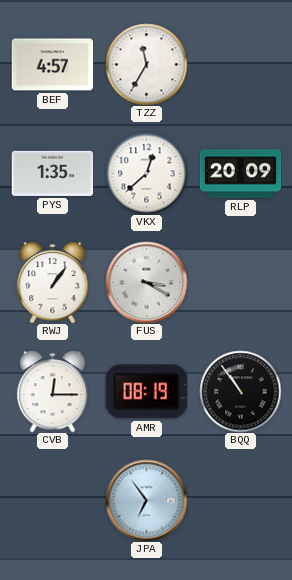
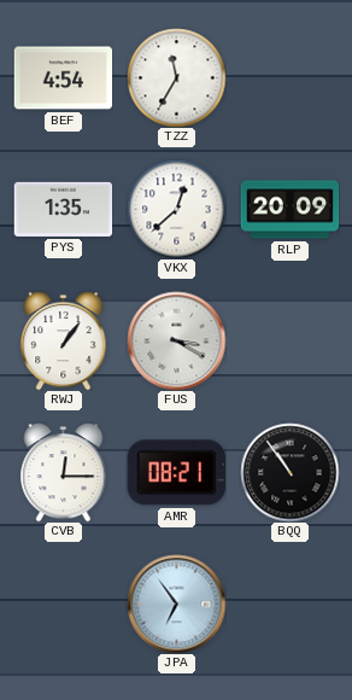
BEF: 4:57 -> 4:54 (63, 78)
AMR: 08:19 -> 08:21 (176, 473)
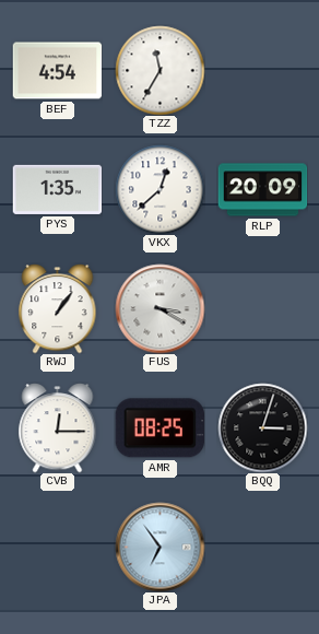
AMR: 08:21 -> 08:25 (159, 428)
BQQ: 10:54 -> 3:03 (262, 427)
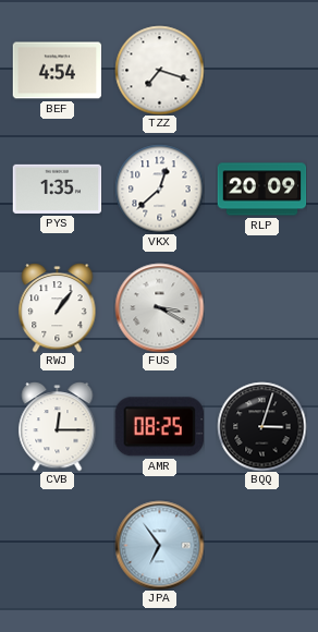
TZZ: 11:35 -> 7:18 (159, 70)
